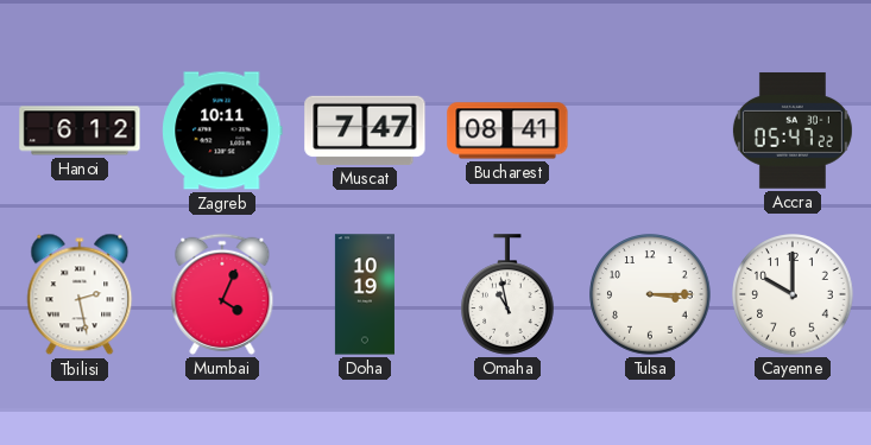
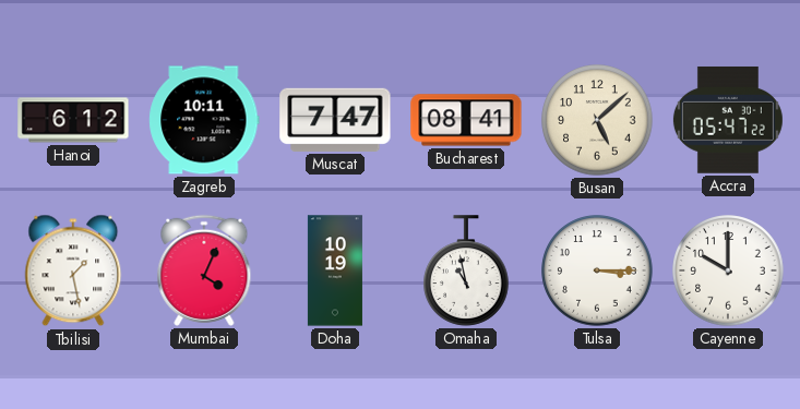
Busan: none -> 5:08 (597, 120)
Tbilisi: 2:28 -> 1:28 (73, 270)
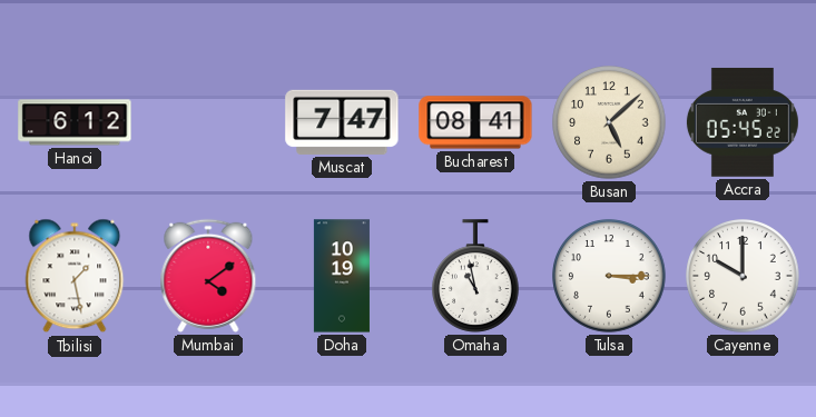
Zagreb: 10:11 -> none (204, 120)
Accra: 05:47 -> 05:45 (743, 122)
Mumbai: 4:04 -> 4:09 (208, 276)
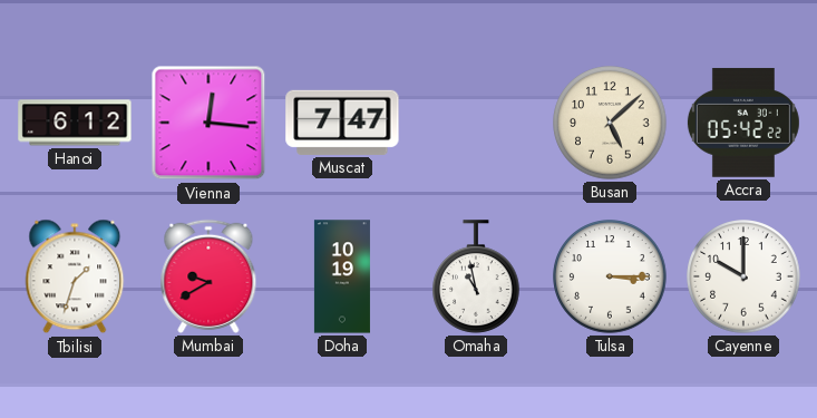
Vienna: none -> 12:16 (208, 123)
Bucharest: 08:41 -> none (475, 122)
Accra: 05:45 -> 05:42 (743, 123)
Tbilisi: 1:28 -> 1:33 (75, 276)
Mumbai: 4:09 -> 9:40 (208, 276)
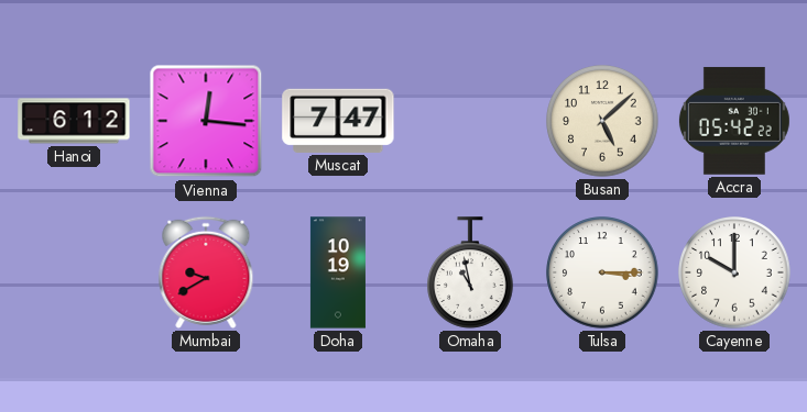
Tbilisi: 1:33 -> none (75, 276)
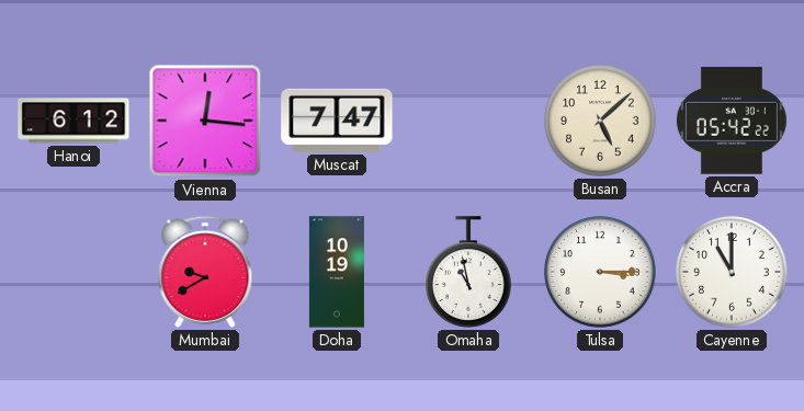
Cayenne: 10:00 -> 11:00 (732, 272)
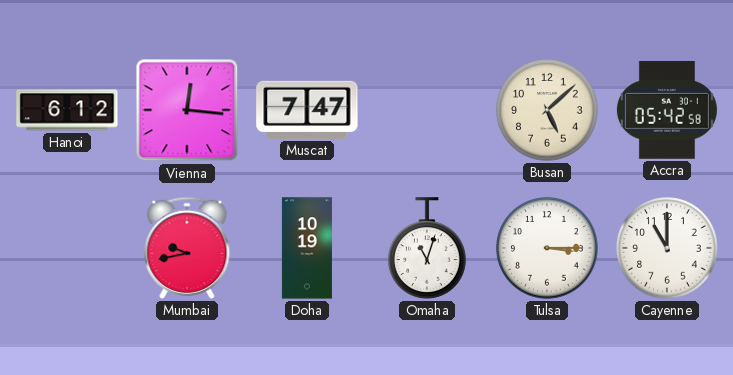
Accra: 05:42:22 -> 05:42:58 (667, 110)
Mumbai: 9:40 -> 9:43 (187, 248)
Omaha: 10:58 -> 11:03 (427, 248)
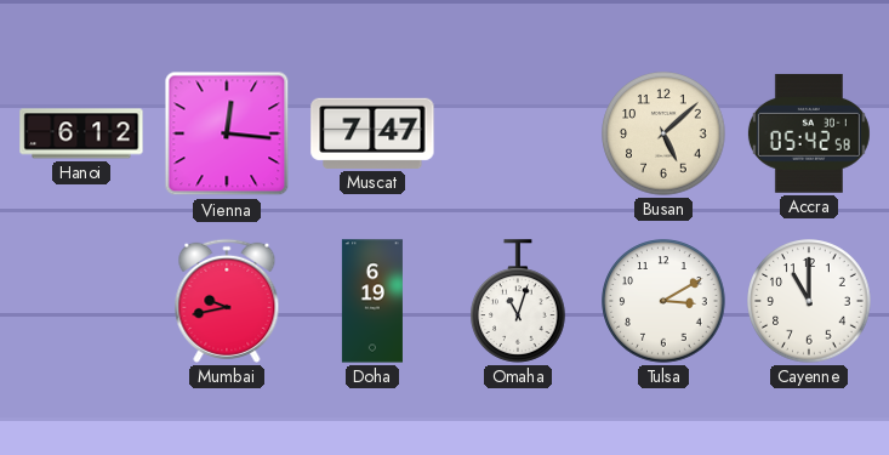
Doha: 10:19 -> 6:19 (372, 301)
Tulsa: 3:15 -> 3:10 (663, 301)
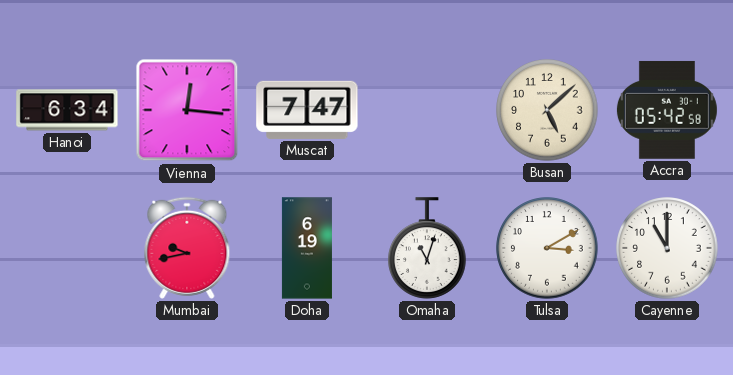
Hanoi: 6:12 -> 6:34 (67, 110)
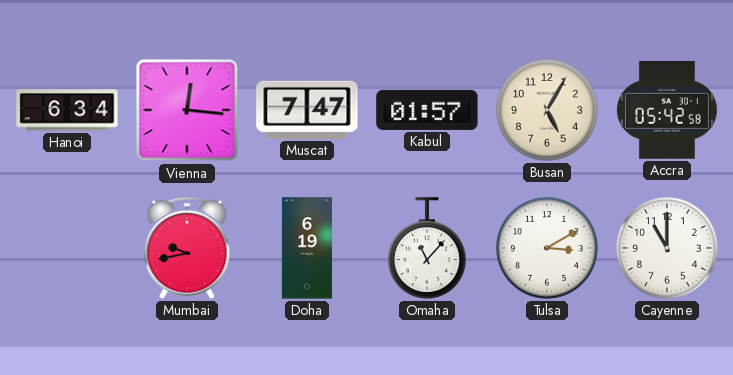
Kabul: none -> 01:57 (427, 110)
Busan: 5:08 -> 5:05 (547, 110)
Omaha: 11:03 -> 11:07 (427, 248)
